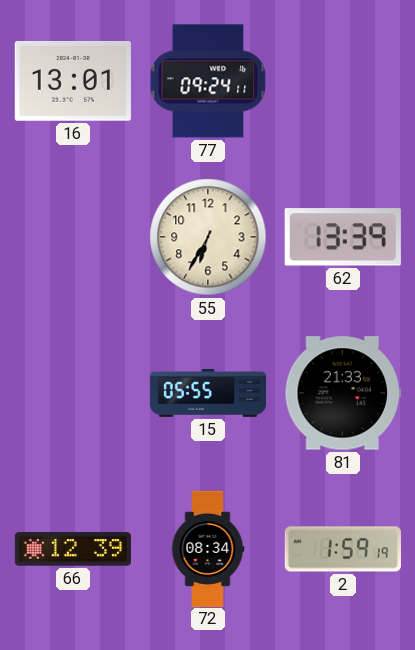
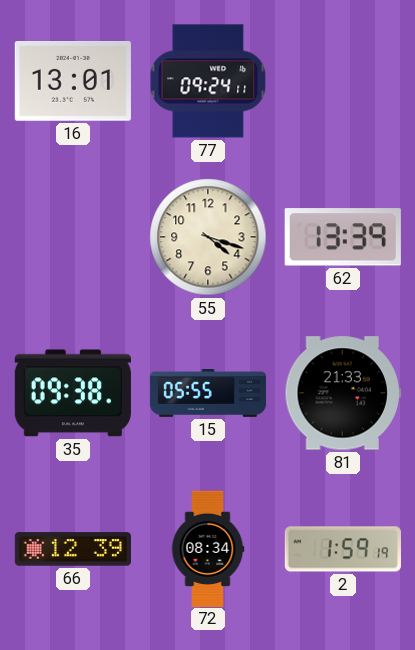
55: 6:35 -> 4:18 (208, 237)
35: none -> 09:38 (73, 393)
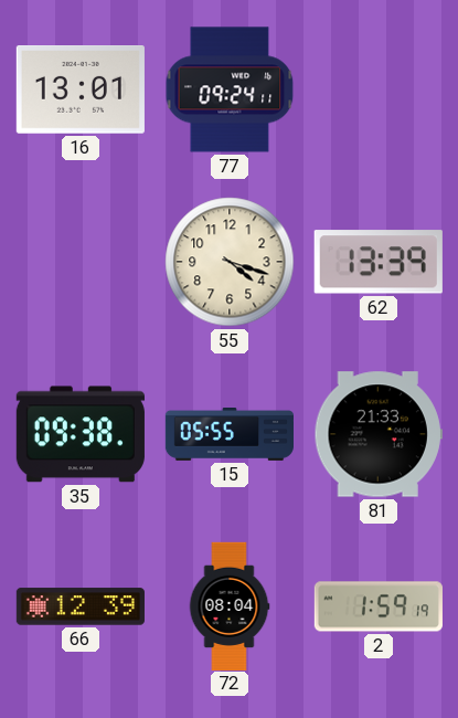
72: 08:34 -> 08:04 (230, 605)
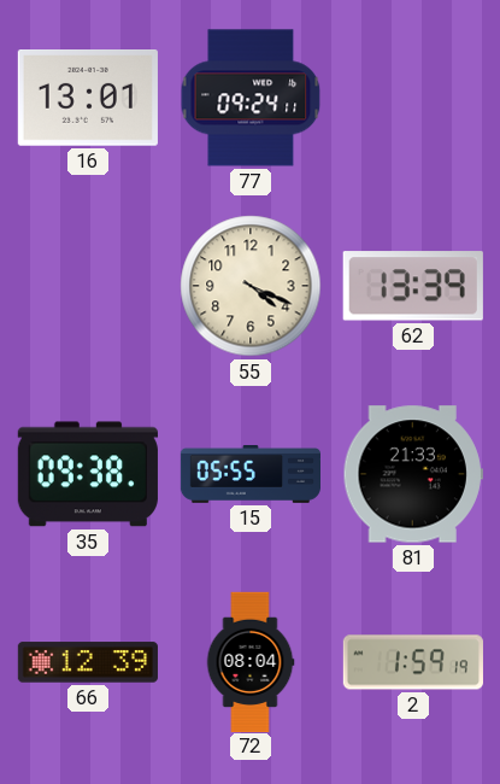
55: 4:18 -> 4:19 (251, 286)
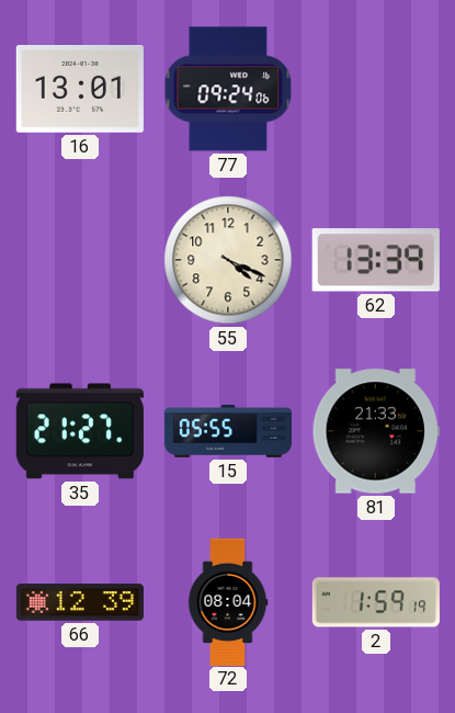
77: 09:24:11 -> 09:24:06 (228, 89)
35: 09:38 -> 21:27 (80, 431)
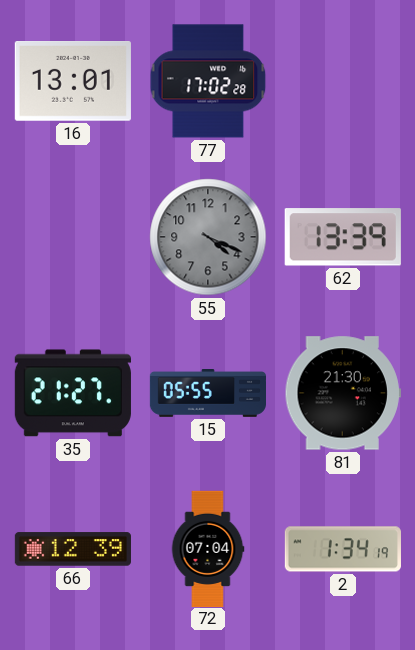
77: 09:24 -> 17:02 (208, 81)
55 dial: cream -> grey (208, 237)
81: 21:33 -> 21:30 (343, 393)
72: 08:04 -> 07:04 (208, 548)
2: 1:59 -> 1:34 (343, 549)
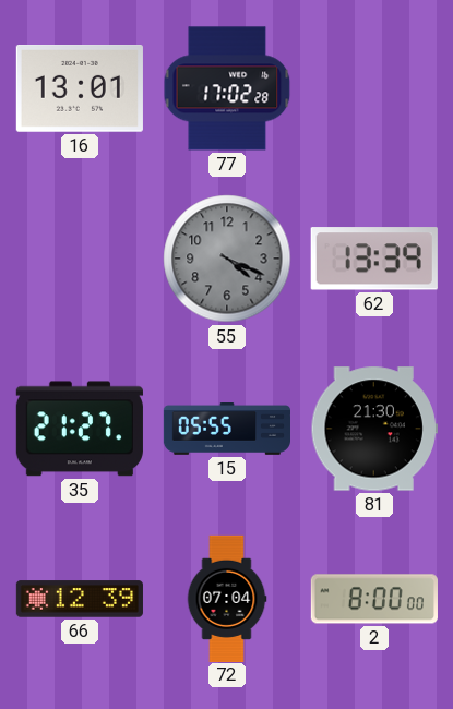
2: 1:34 -> 8:00 (374, 599)
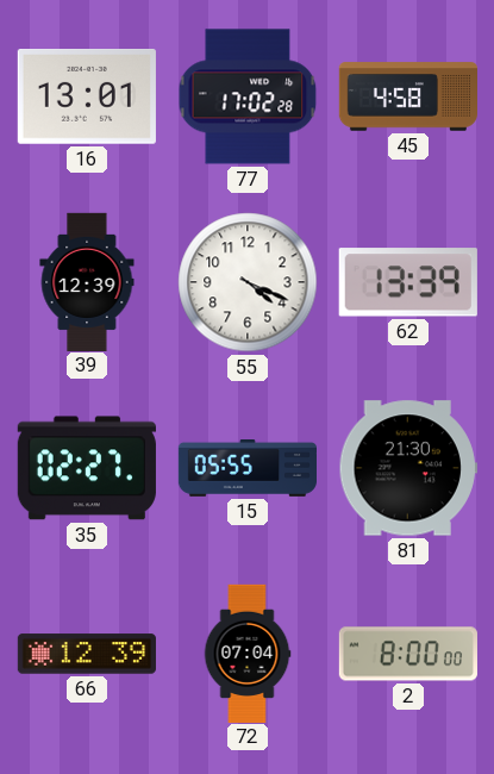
45: none -> 4:58 (407, 96)
39: none -> 12:39 (87, 281)
55 dial: grey -> white (248, 282)
35: 21:27 -> 02:27 (87, 468)
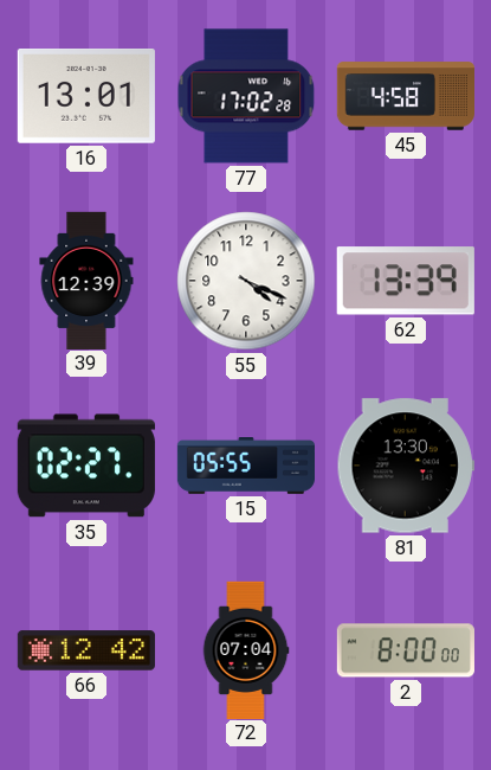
81: 21:30 -> 13:30 (406, 466)
66: 12:39 -> 12:42 (86, 650)
